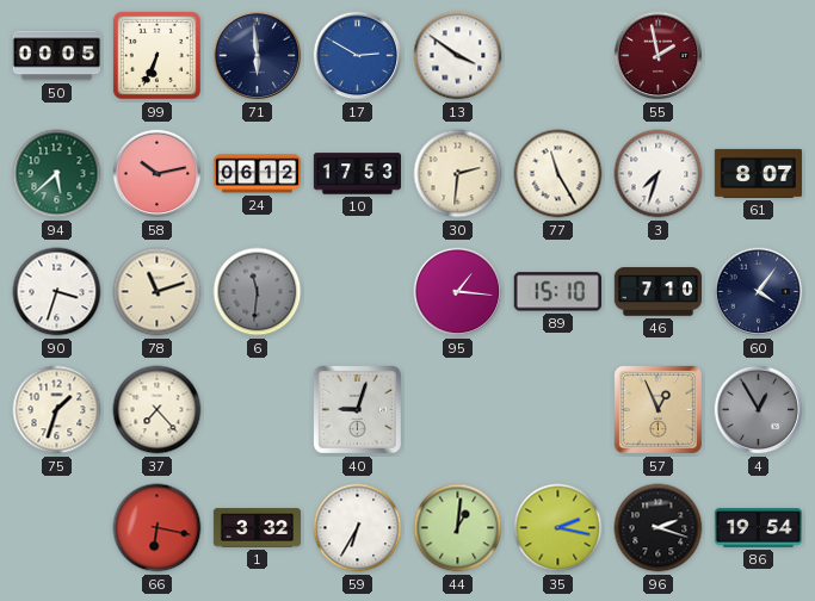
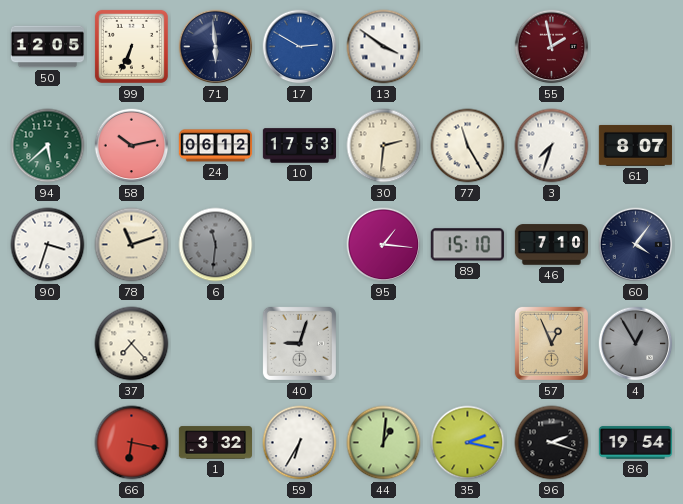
50: 00:05 -> 12:05 (47, 47)
75: 1:33 -> none (57, 410)
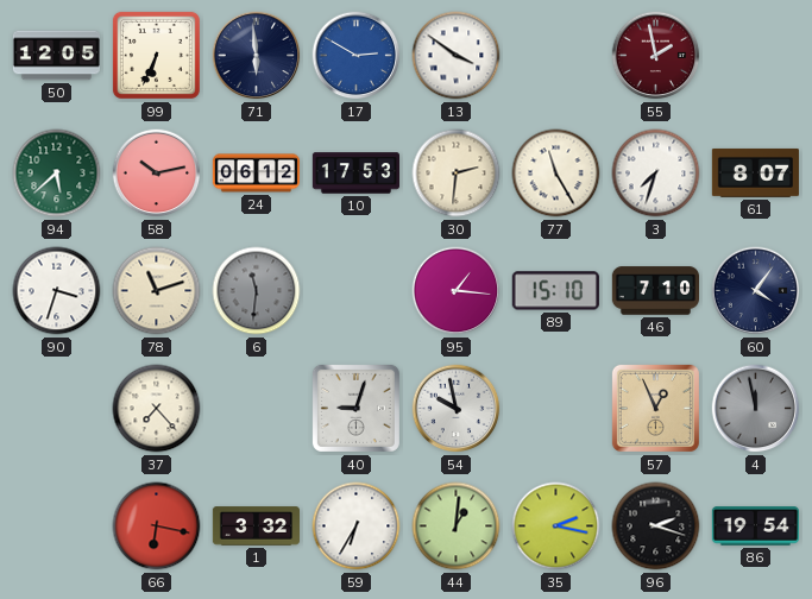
54: none -> 9:58 (457, 409)
4: 12:55 -> 11:58 (756, 409)
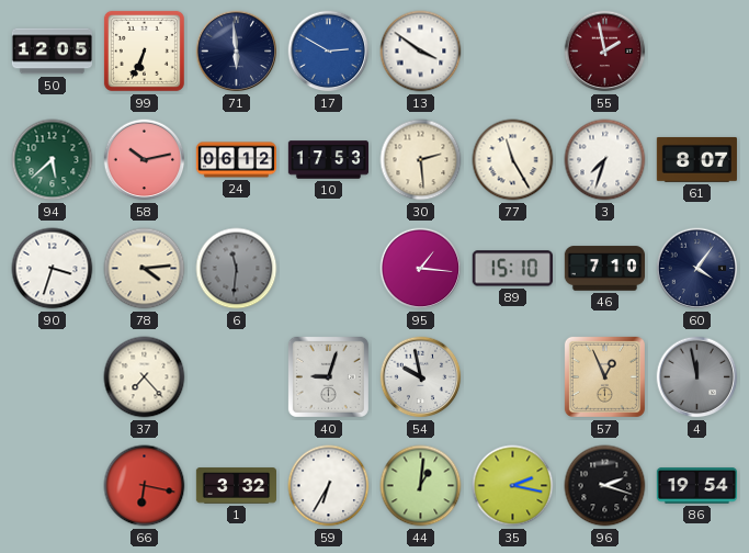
30: 2:31 -> 2:29 (421, 160)
78: 11:12 -> 4:14 (145, 269)
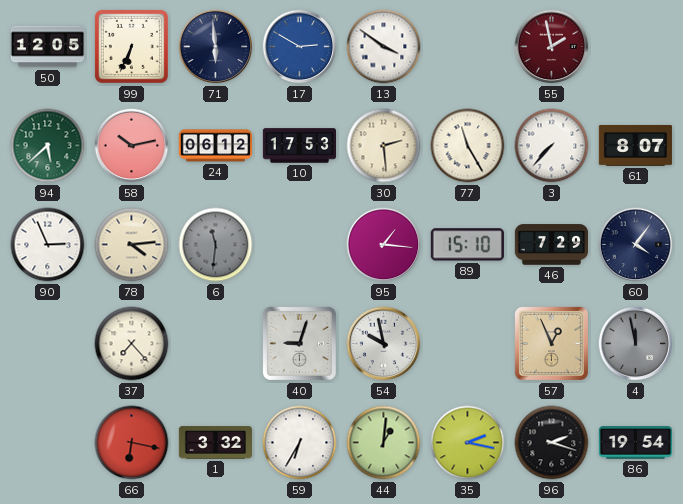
3: 7:33 -> 7:37 (552, 146)
90: 3:33 -> 2:56 (48, 245)
46: 7:10 -> 7:29 (551, 245)
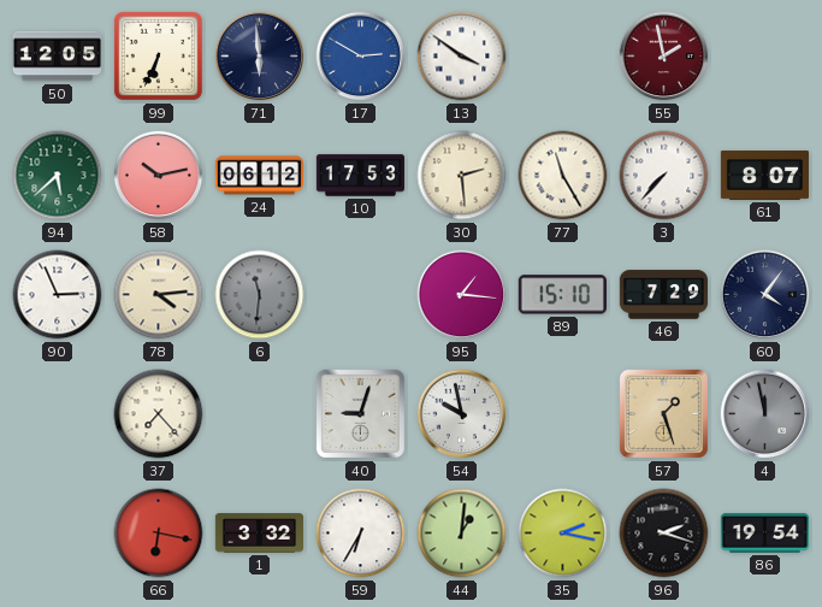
57: 12:56 -> 1:27 (663, 413)
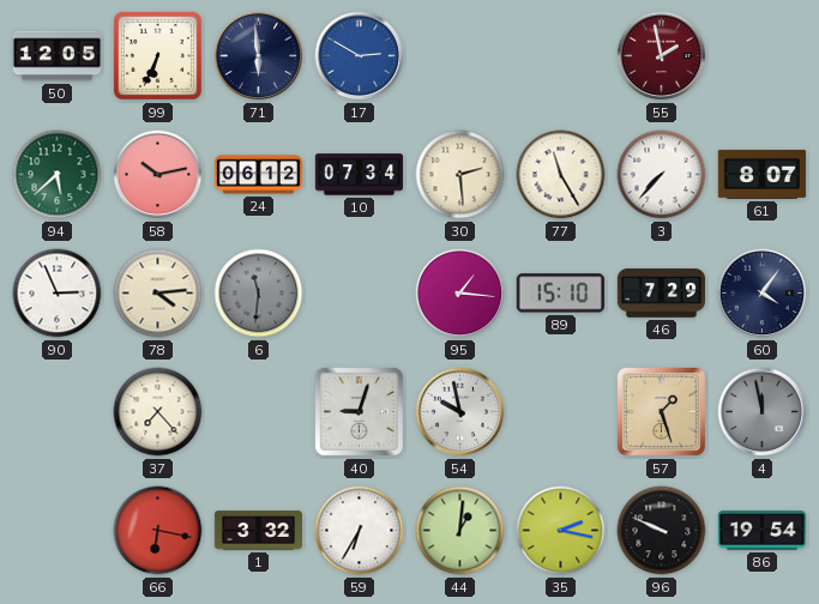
13: 3:51 -> none (462, 57)
10: 17:53 -> 07:34 (359, 175)
96: 2:18 -> 9:49 (662, 531)
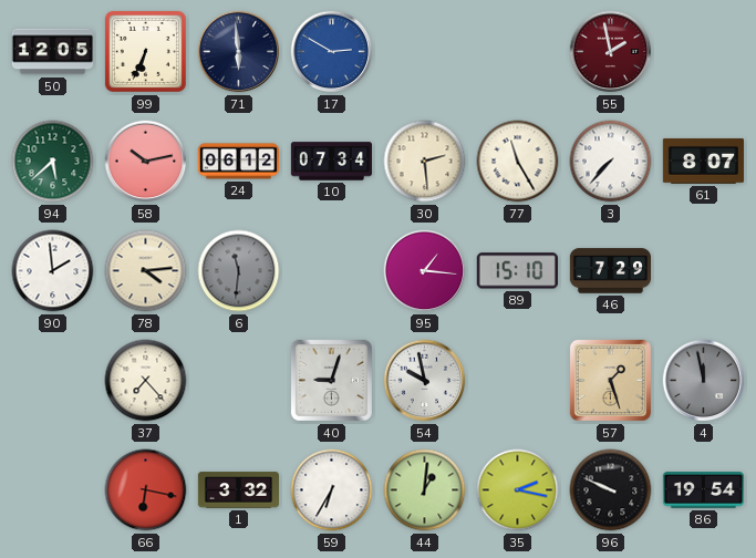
90: 2:56 -> 1:59 (53, 271)
60: 4:06 -> none (763, 294)
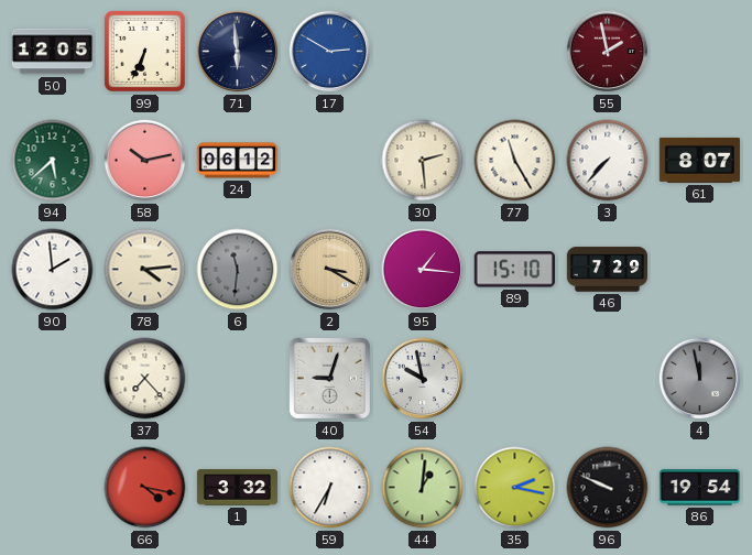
10: 07:34 -> none (331, 162)
2: none -> 3:20 (330, 270)
57: 1:27 -> none (610, 380)
66: 6:17 -> 4:17 (145, 488)
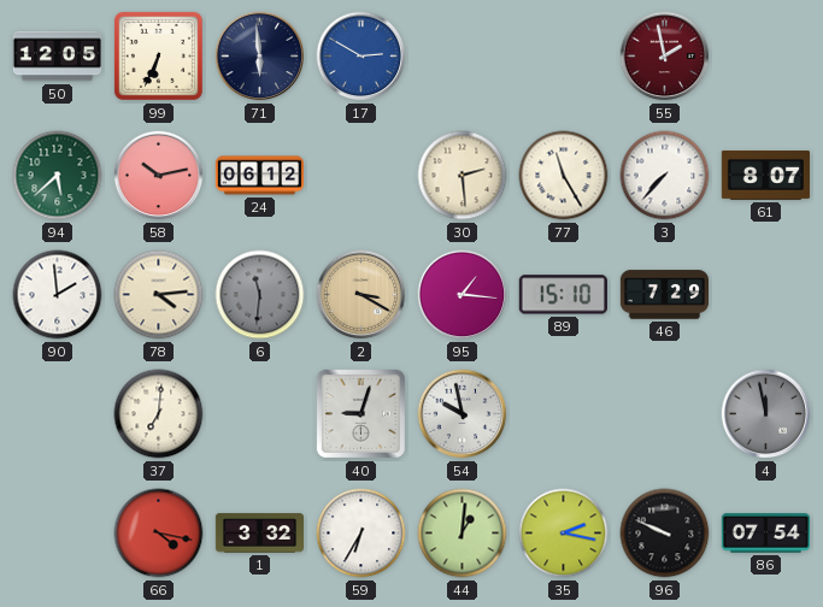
37: 7:23 -> 7:01 (159, 414)
86: 19:54 -> 07:54 (765, 534)
